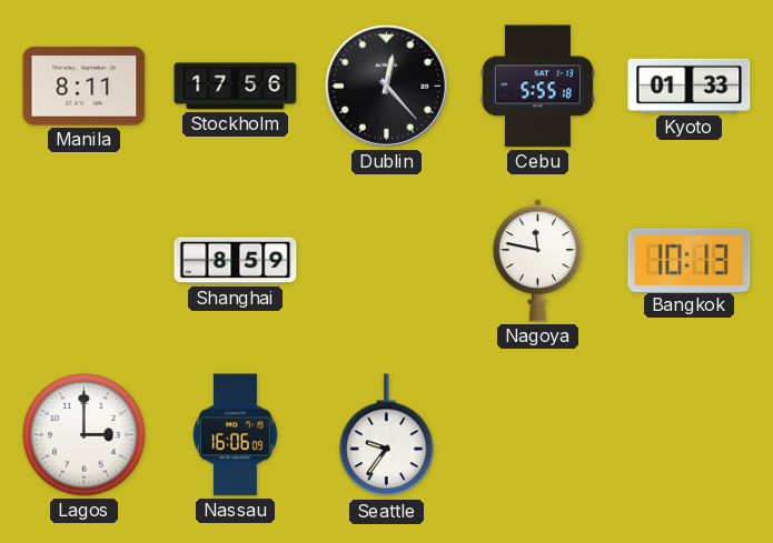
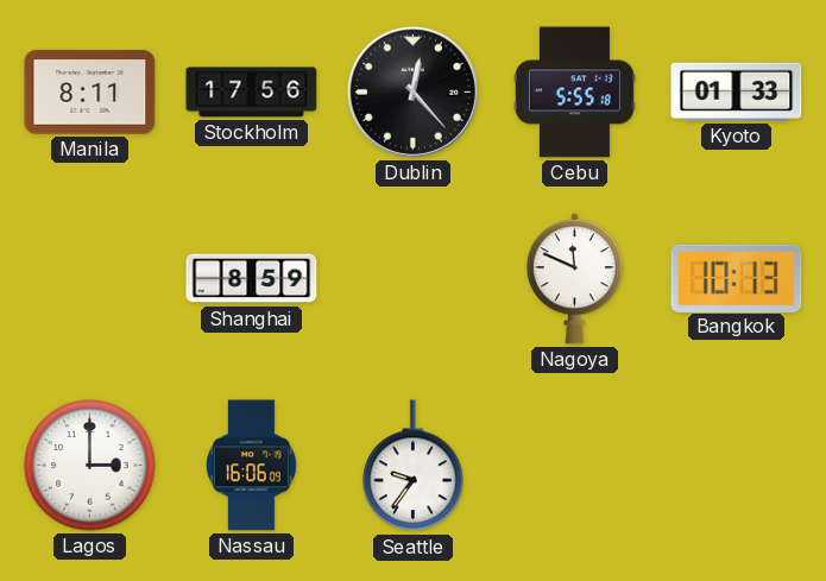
Nagoya: 11:47 -> 11:49 (574, 279)
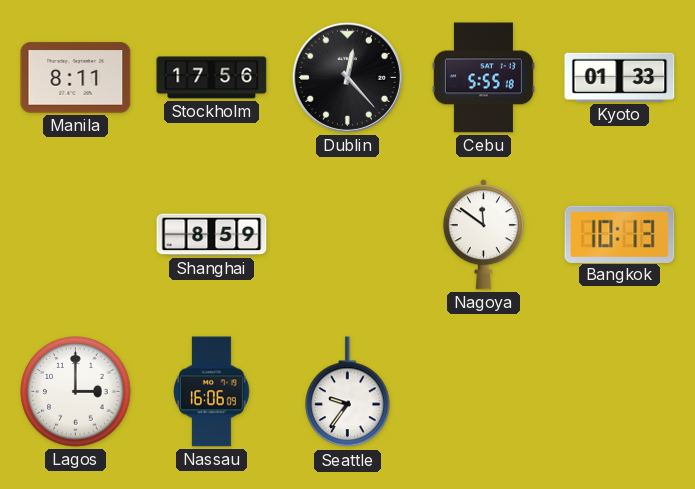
Nagoya: 11:49 -> 11:51 (483, 235)
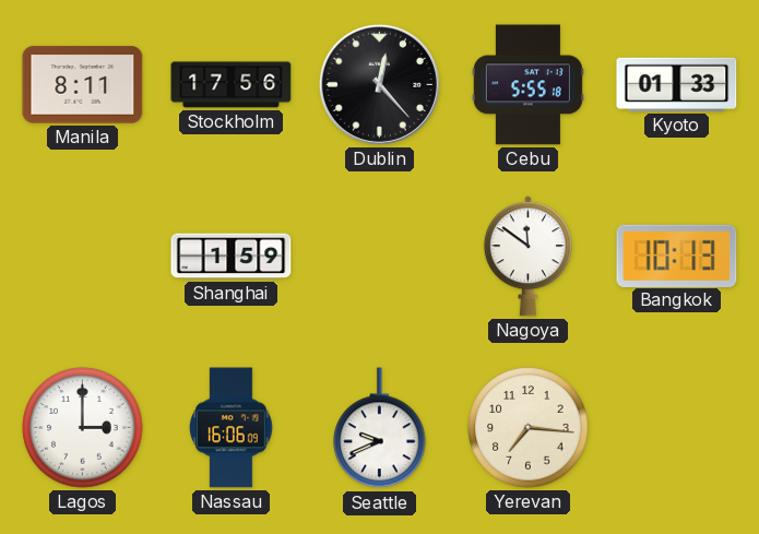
Shanghai: 8:59 -> 1:59 (232, 257)
Seattle: 9:36 -> 9:41 (380, 428)
Yerevan: none -> 7:16 (529, 428)
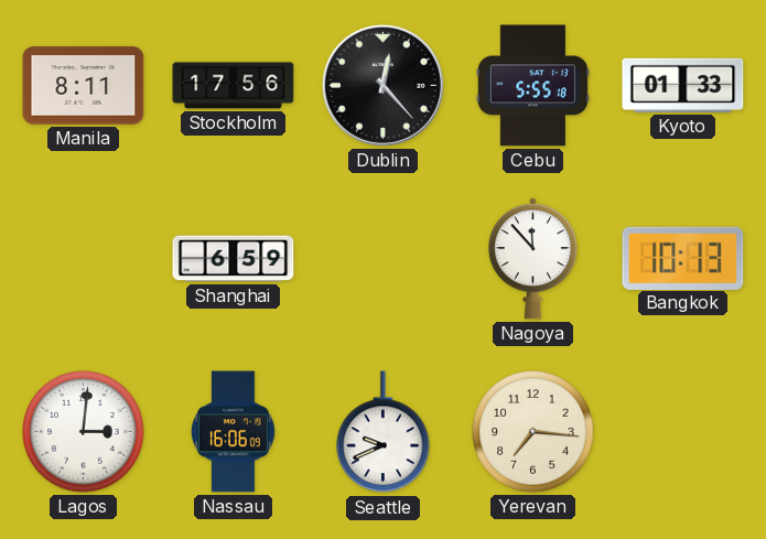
Shanghai: 1:59 -> 6:59 (234, 259)
Nagoya: 11:51 -> 11:53 (532, 259)
Lagos: 3:00 -> 3:01 (84, 432)
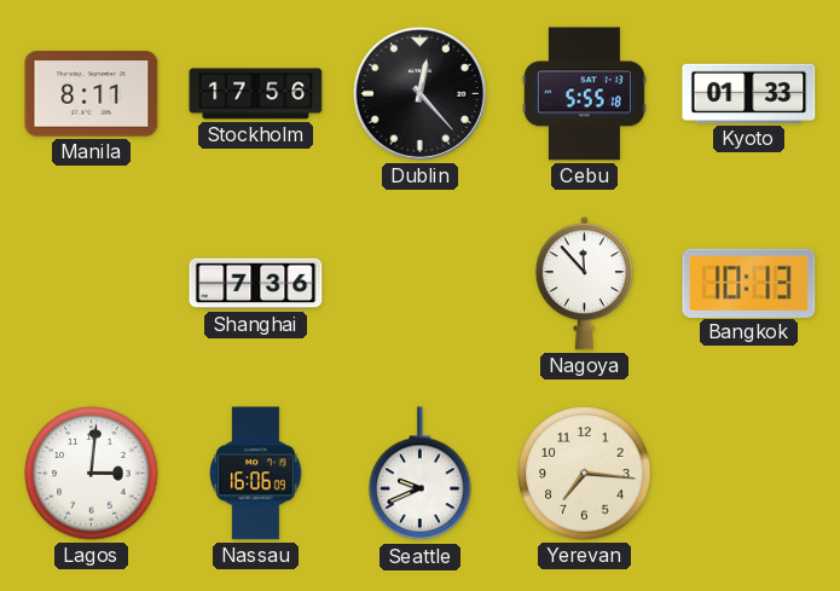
Shanghai: 6:59 -> 7:36 (256, 284)
